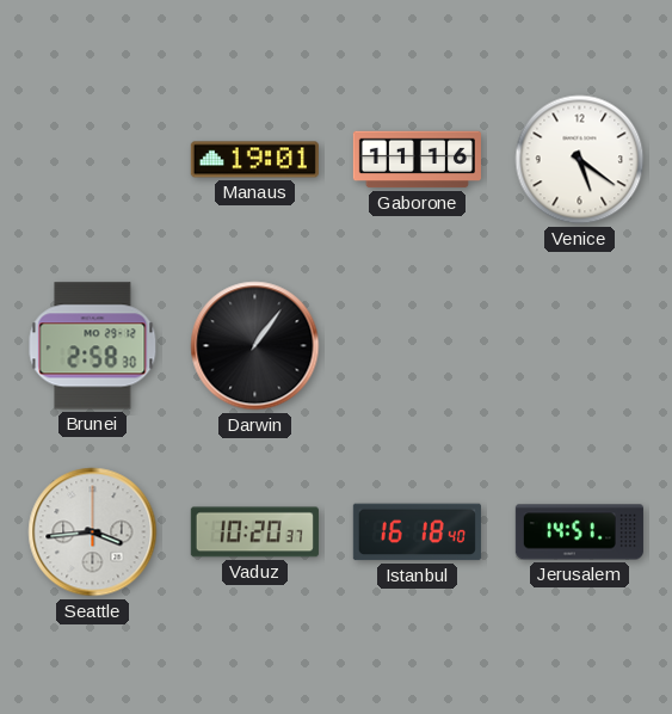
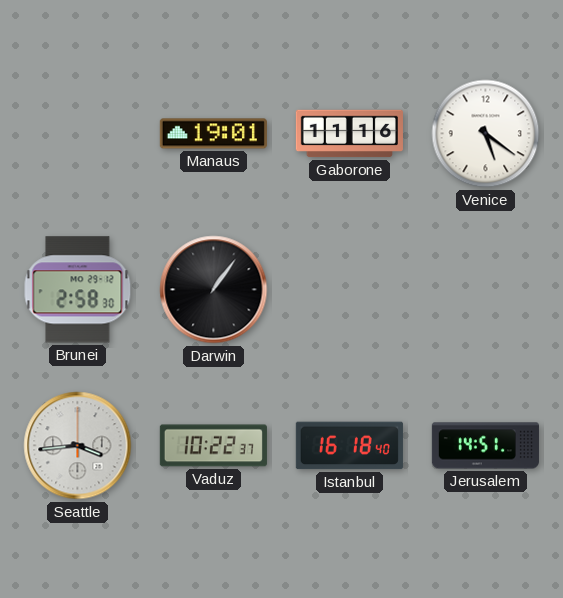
Vaduz: 10:20 -> 10:22 (213, 446)
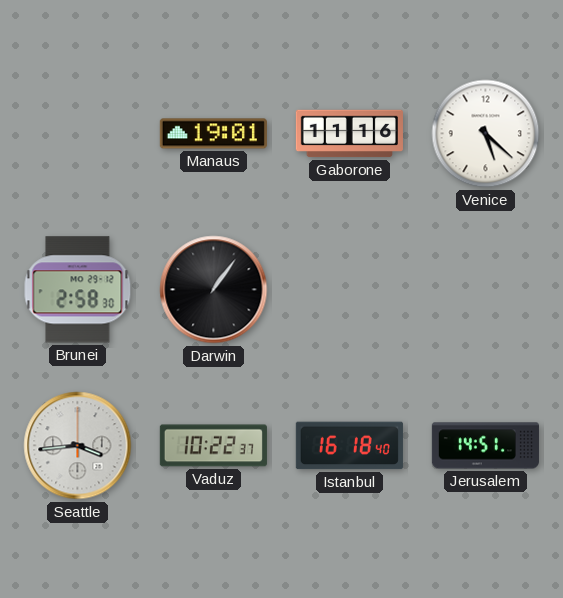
Venice: 5:21 -> 5:22 (486, 134)
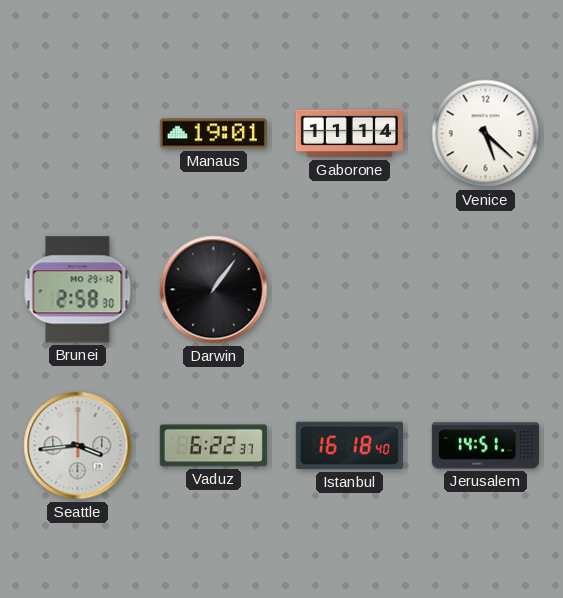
Gaborone: 11:16 -> 11:14 (349, 134)
Vaduz: 10:22 -> 6:22 (213, 446)
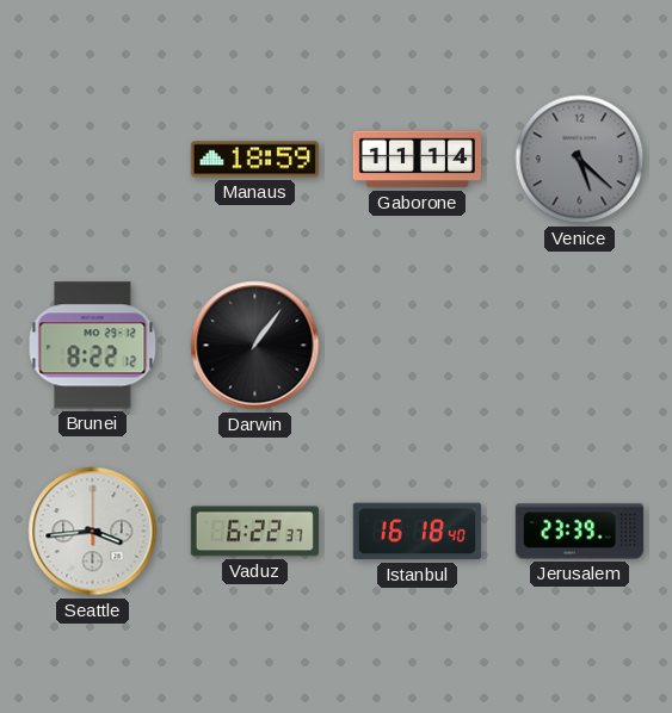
Manaus: 19:01 -> 18:59 (254, 160)
Venice dial: white -> grey (580, 160)
Brunei: 2:58 -> 8:22 (93, 346)
Jerusalem: 14:51 -> 23:39 (579, 532)
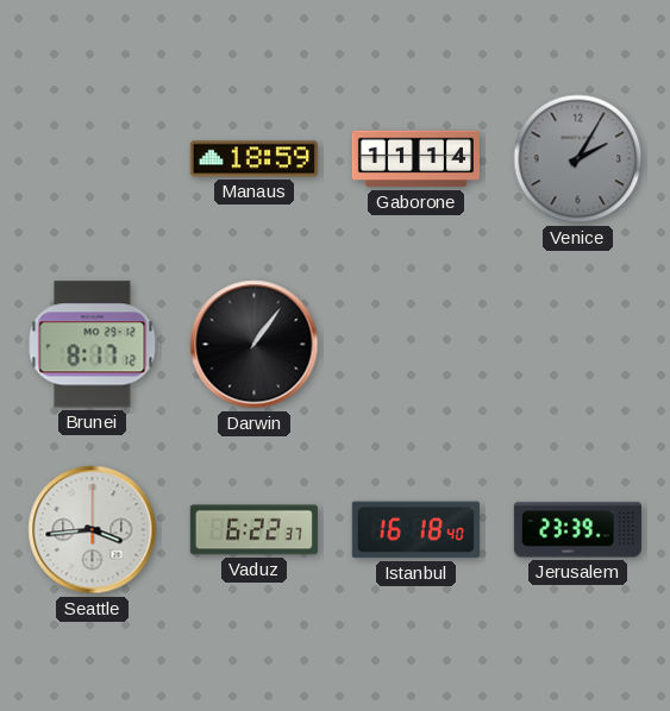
Venice: 5:22 -> 2:05 (578, 159)
Brunei: 8:22 -> 8:17 (93, 345)
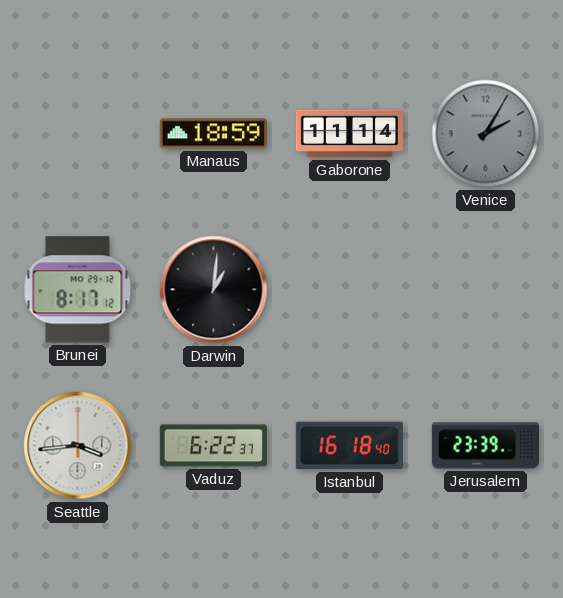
Darwin: 1:06 -> 1:01 (214, 290)
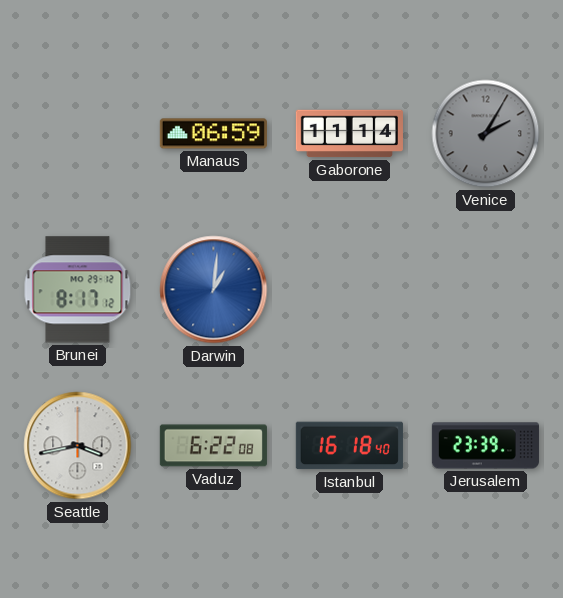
Manaus: 18:59 -> 06:59 (213, 134)
Darwin dial: black -> blue (214, 290)
Seattle: 3:44 -> 3:43 (78, 446)
Vaduz: 6:22:37 -> 6:22:08 (213, 446)
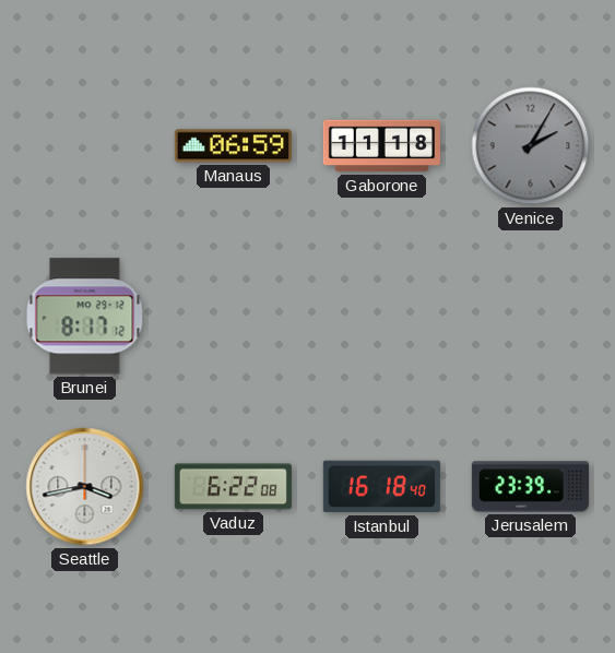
Gaborone: 11:14 -> 11:18 (381, 146)
Darwin: 1:01 -> none (214, 290)
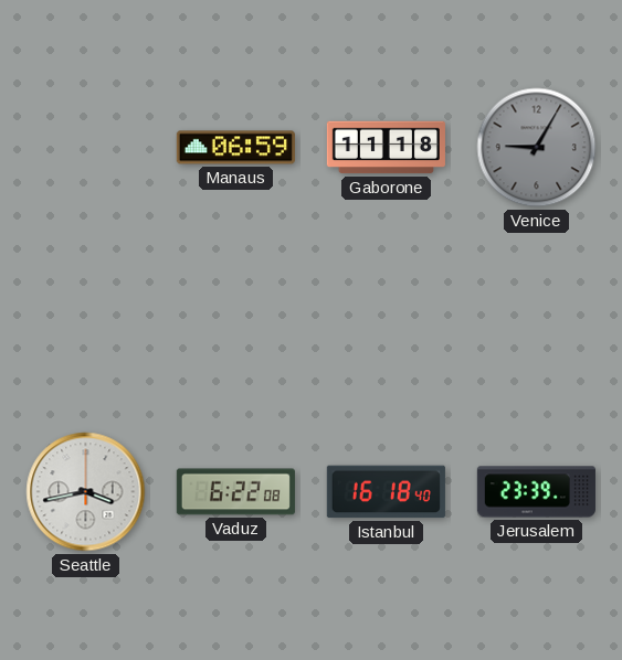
Venice: 2:05 -> 9:05 (537, 148)
Brunei: 8:17 -> none (85, 317)
